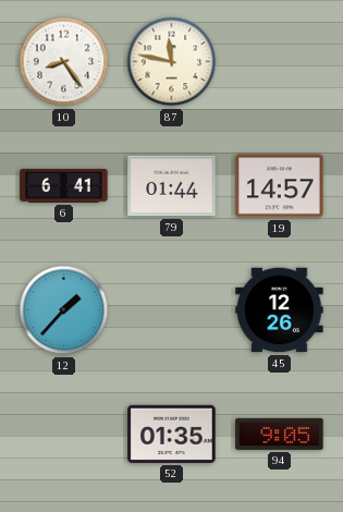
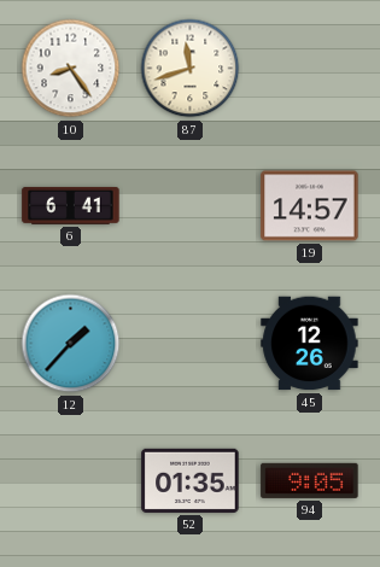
87: 11:47 -> 11:42 (191, 69)
79: 01:44 -> none (172, 186)
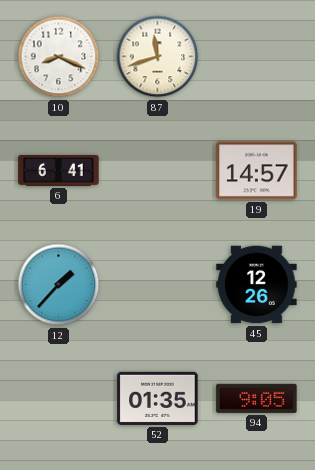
10: 8:24 -> 8:19 (59, 57)
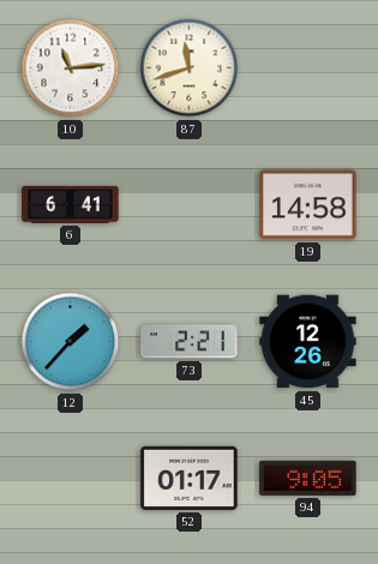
10: 8:19 -> 11:14 (71, 68)
19: 14:57 -> 14:58 (308, 205)
73: none -> 2:21 (190, 342)
52: 01:35 -> 01:17 (190, 478)
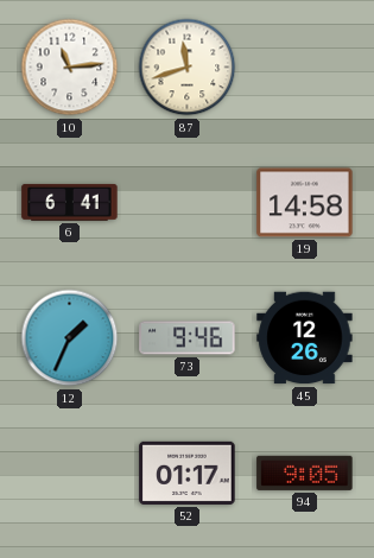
12: 1:37 -> 1:34 (70, 338)
73: 2:21 -> 9:46 (188, 338)
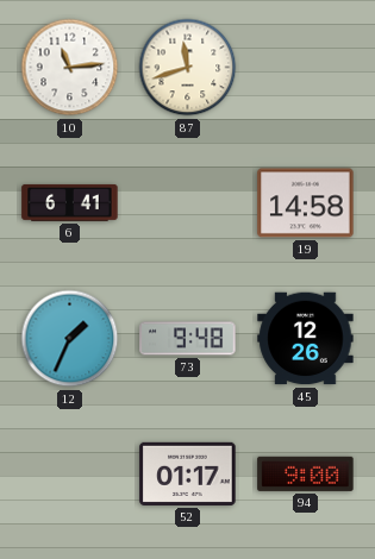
73: 9:46 -> 9:48 (188, 339)
94: 9:05 -> 9:00 (306, 473)
